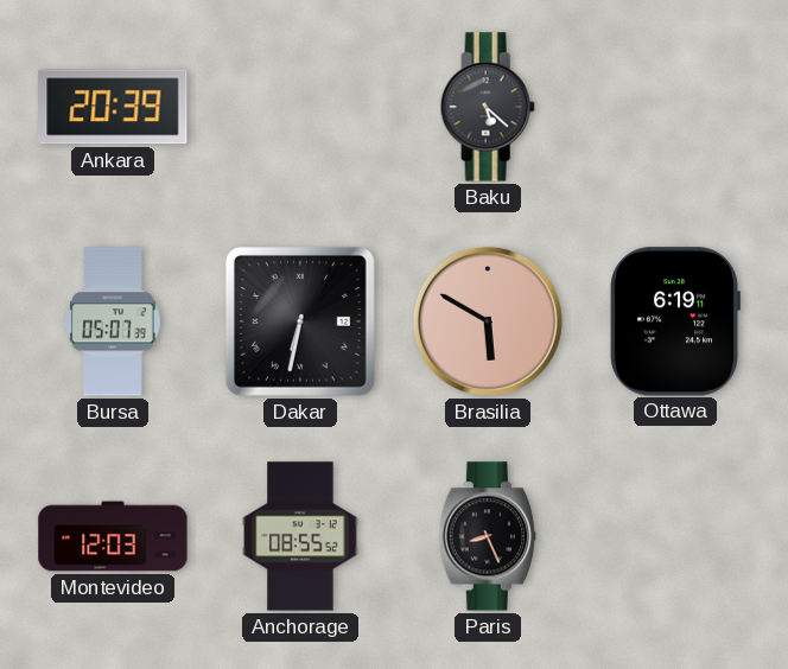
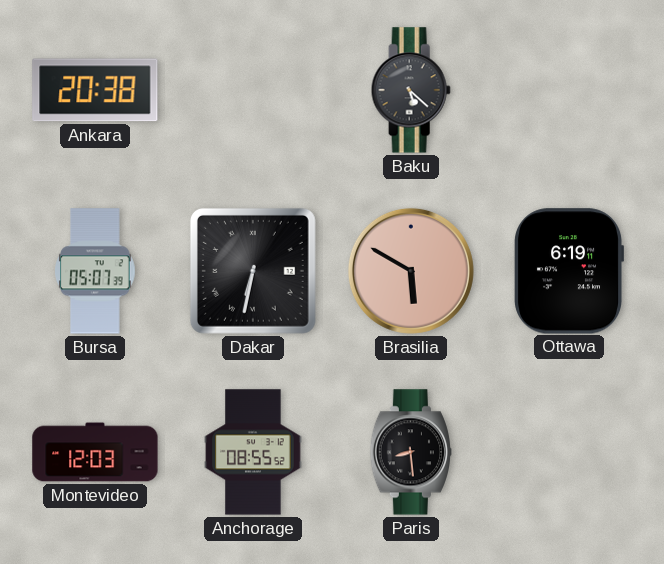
Ankara: 20:39 -> 20:38 (95, 90)
Paris: 8:26 -> 8:29 (410, 452)
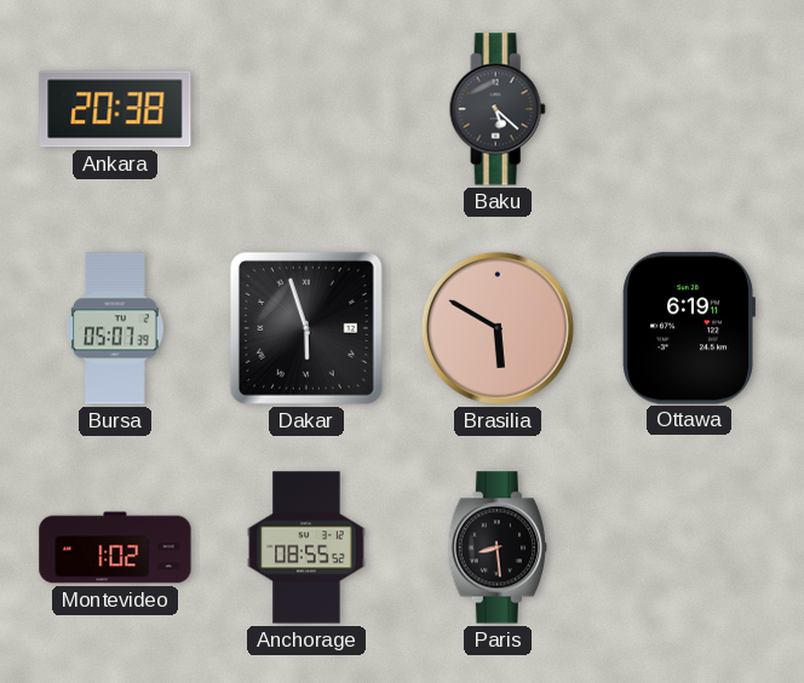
Dakar: 6:32 -> 5:57 (306, 328)
Montevideo: 12:03 -> 1:02 (115, 547)
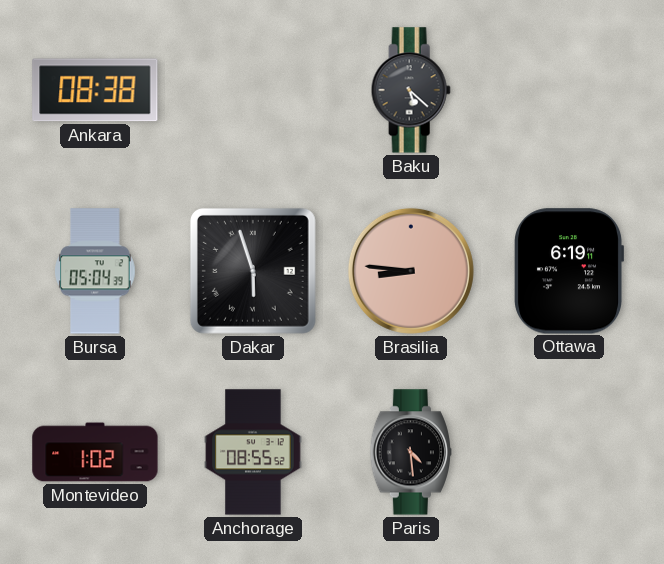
Ankara: 20:38 -> 08:38 (95, 90)
Bursa: 05:07 -> 05:04 (95, 271)
Brasilia: 5:50 -> 8:46 (411, 271)
Paris: 8:29 -> 4:29 (410, 452)
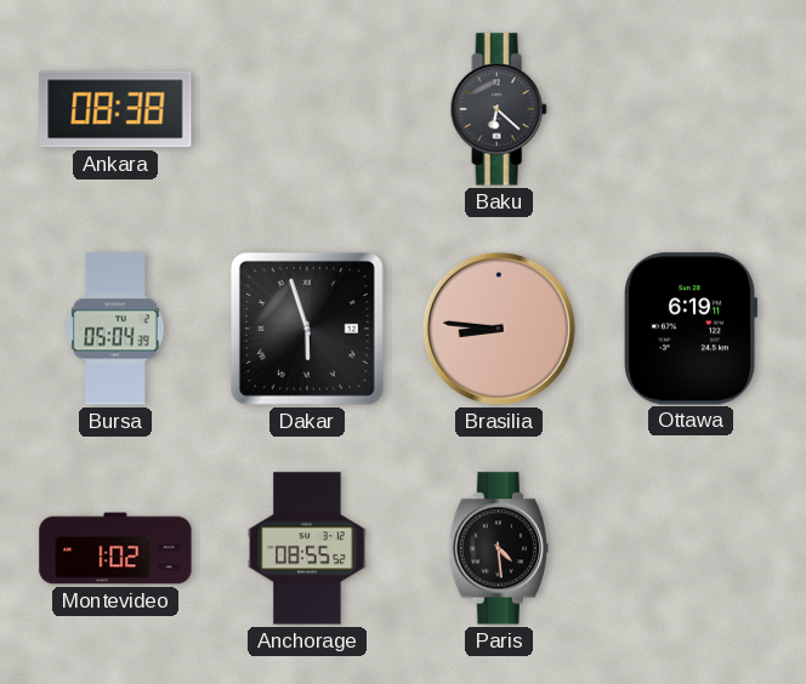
Baku: 5:22 -> 6:22 (499, 109)
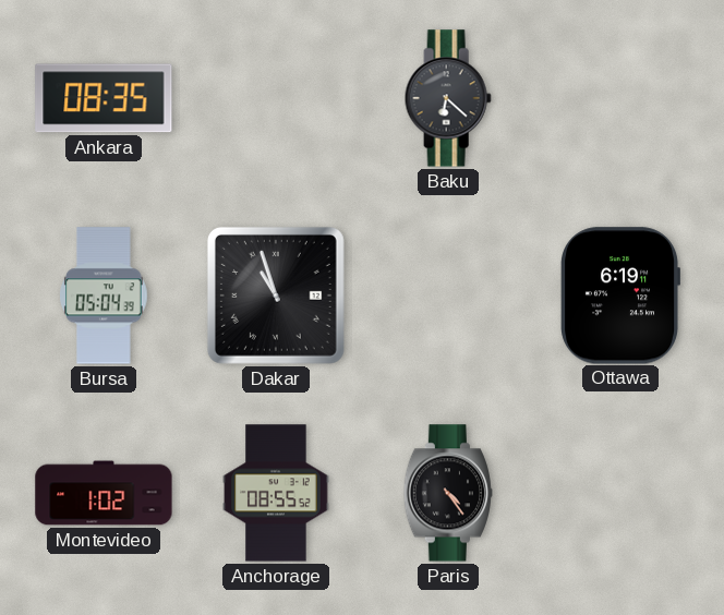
Ankara: 08:38 -> 08:35 (104, 98)
Dakar: 5:57 -> 10:57 (276, 296)
Brasilia: 8:46 -> none (499, 329)
Paris: 4:29 -> 4:24 (447, 493)
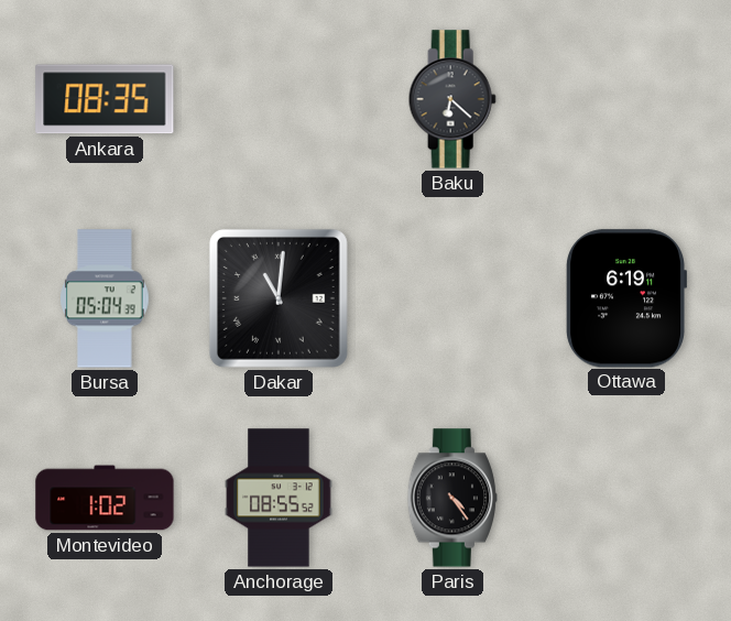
Dakar: 10:57 -> 11:01 (279, 298)
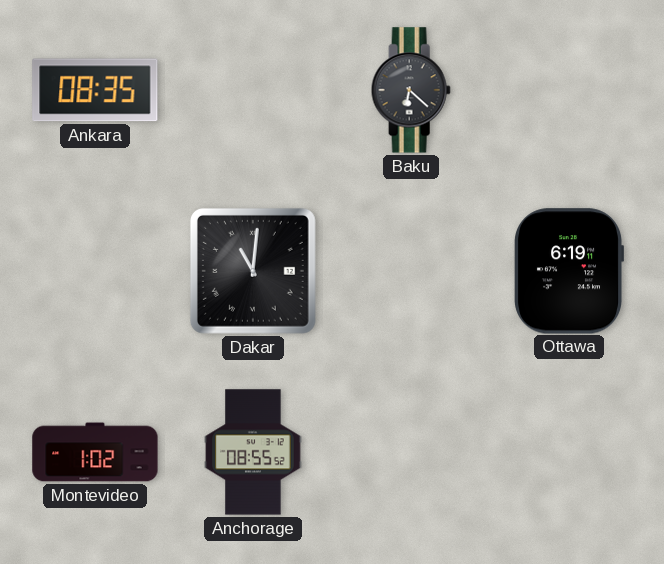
Bursa: 05:04 -> none (105, 298)
Paris: 4:24 -> none (451, 498)
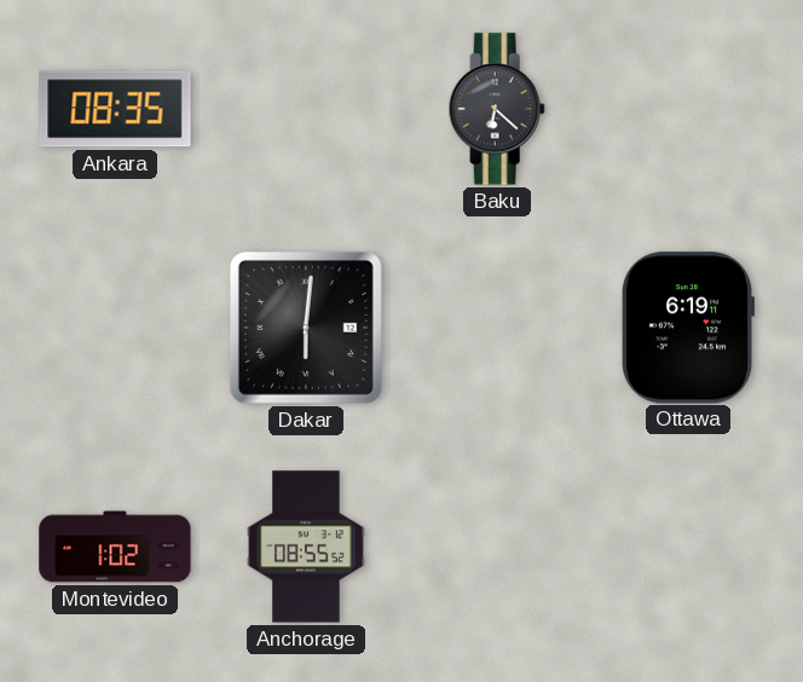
Dakar: 11:01 -> 6:01 (306, 328)
